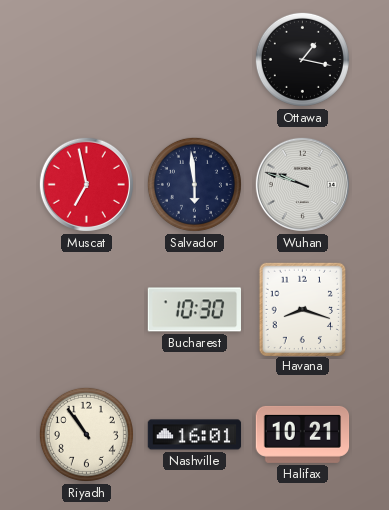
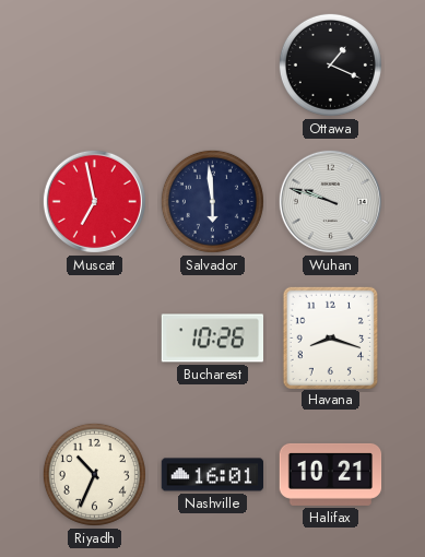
Ottawa: 1:17 -> 1:19 (330, 64)
Bucharest: 10:30 -> 10:26 (212, 339)
Riyadh: 10:54 -> 10:34 (94, 474)
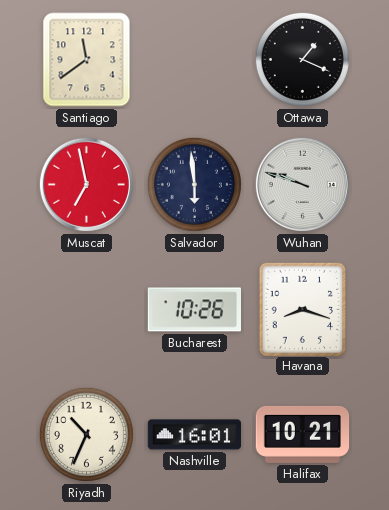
Santiago: none -> 11:39 (87, 60)
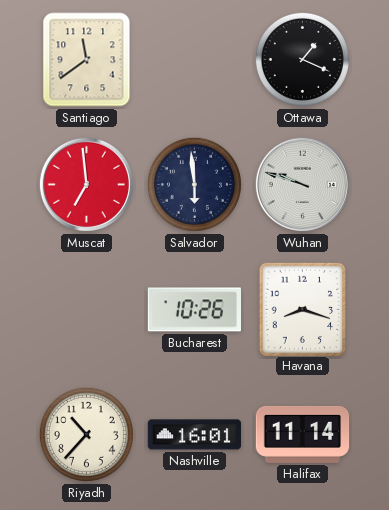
Muscat: 6:58 -> 6:59 (86, 184)
Riyadh: 10:34 -> 10:37 (86, 434)
Halifax: 10:21 -> 11:14 (303, 434)
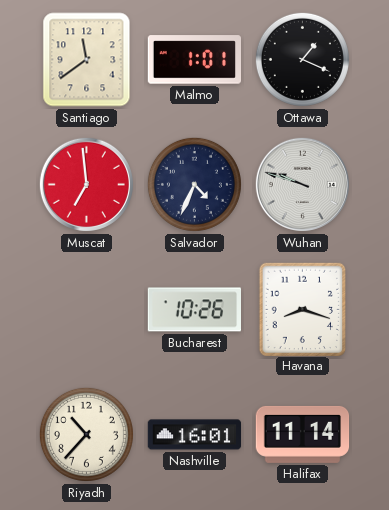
Malmo: none -> 1:01 (194, 60)
Salvador: 5:59 -> 4:34 (194, 184)
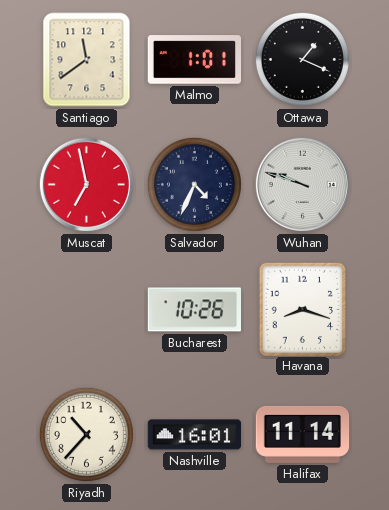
Muscat: 6:59 -> 6:58 (86, 184)
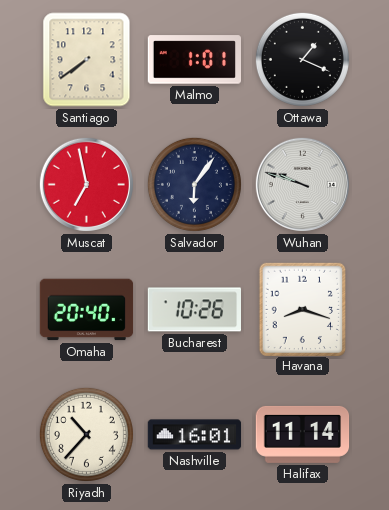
Santiago: 11:39 -> 7:39 (87, 60)
Salvador: 4:34 -> 6:06 (194, 184)
Omaha: none -> 20:40 (87, 310)
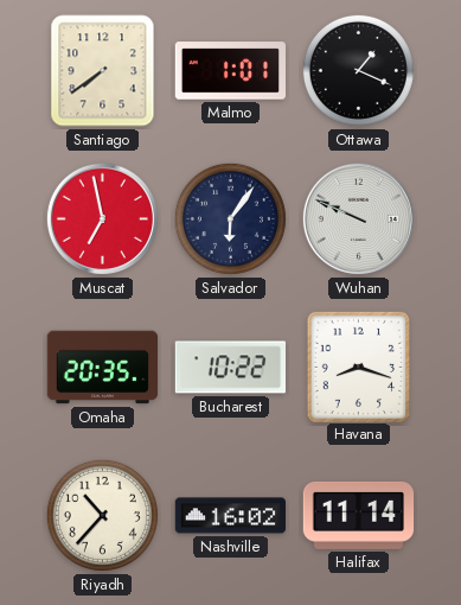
Wuhan: 9:48 -> 9:49 (358, 218)
Omaha: 20:40 -> 20:35 (103, 368)
Bucharest: 10:26 -> 10:22 (230, 368)
Nashville: 16:01 -> 16:02 (231, 516)
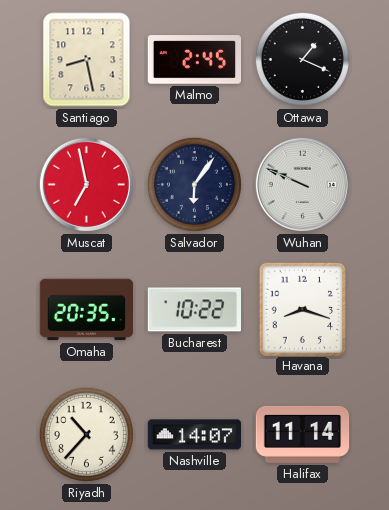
Santiago: 7:39 -> 8:28 (87, 60)
Malmo: 1:01 -> 2:45 (194, 60)
Nashville: 16:02 -> 14:07 (195, 435)
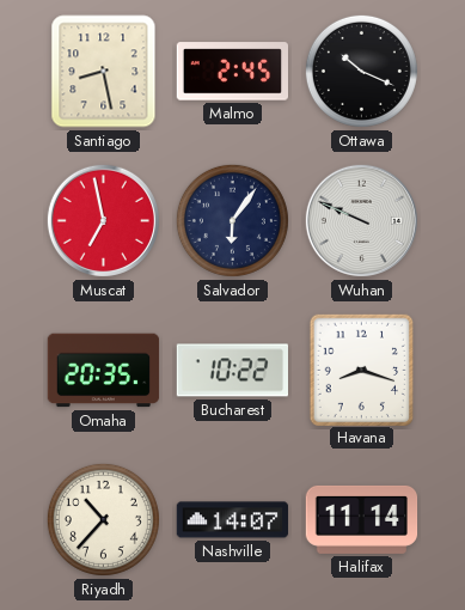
Ottawa: 1:19 -> 10:19 (361, 71)
